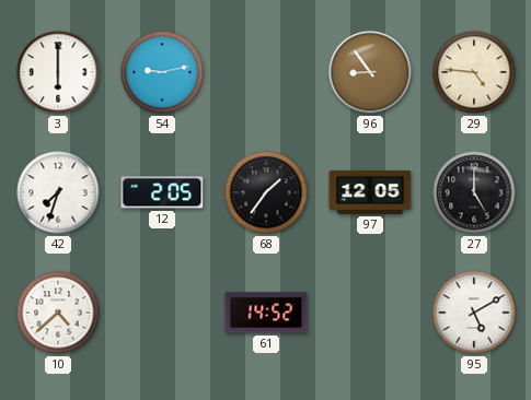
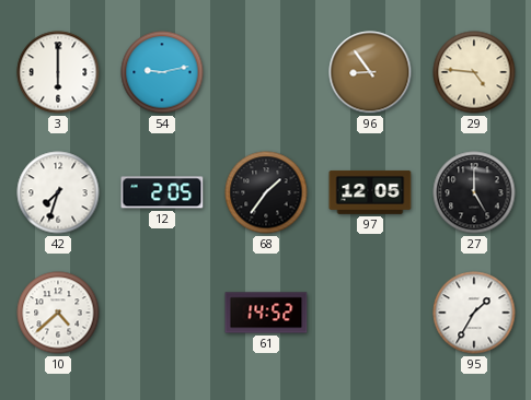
95: 5:10 -> 1:35 (474, 313)
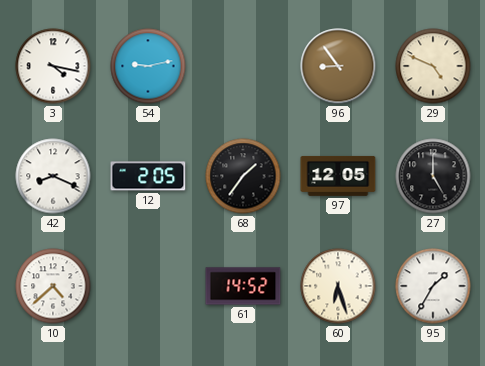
3: 6:00 -> 4:17 (53, 66)
29: 4:46 -> 4:49 (433, 66)
42: 7:33 -> 8:19 (53, 176)
60: none -> 6:27 (338, 286)
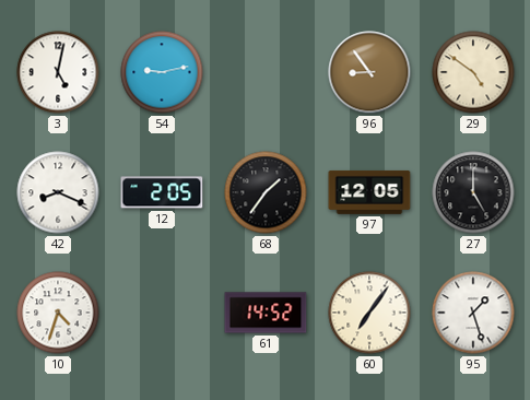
3: 4:17 -> 5:02 (58, 72)
29: 4:49 -> 4:51 (473, 72)
10: 4:38 -> 4:33 (58, 313)
60: 6:27 -> 7:06 (369, 313)
95: 1:35 -> 1:27 (473, 313)
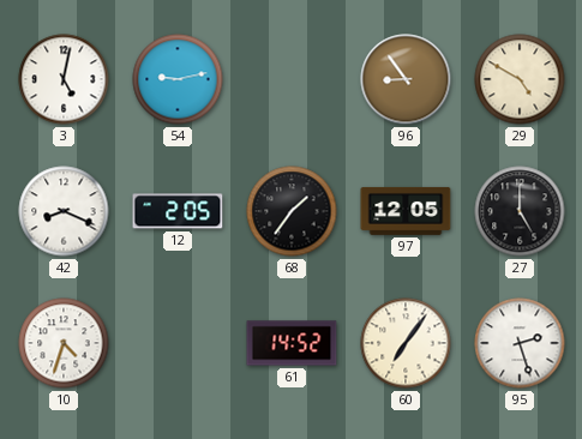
29: 4:51 -> 4:50 (520, 79)
95: 1:27 -> 2:27 (520, 343)
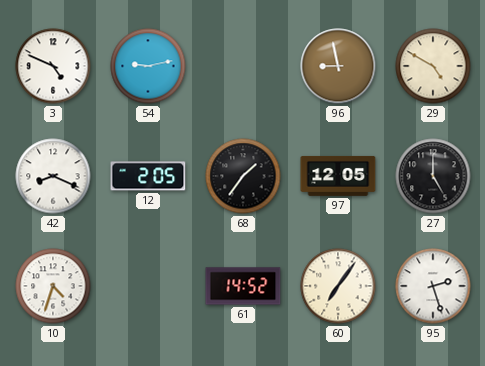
3: 5:02 -> 4:49 (53, 66)
96: 8:54 -> 8:58 (338, 66)
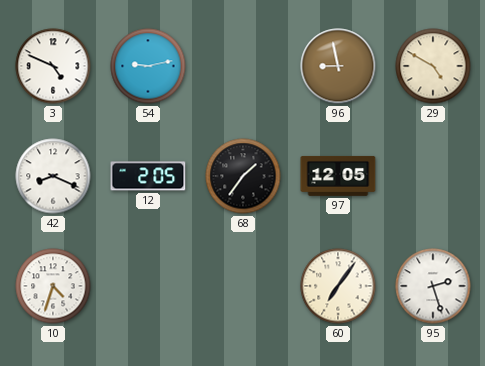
27: 5:00 -> none (433, 176)
61: 14:52 -> none (243, 286)
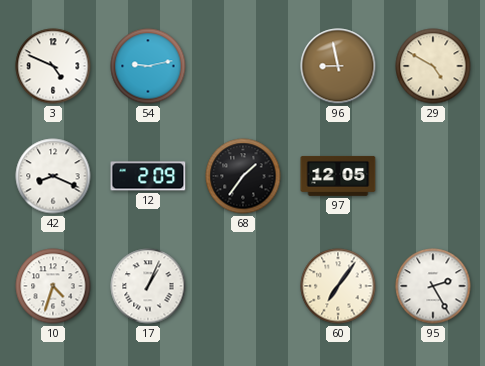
12: 2:05 -> 2:09 (148, 176)
17: none -> 1:04 (148, 286)
95: 2:27 -> 2:25 (433, 286)
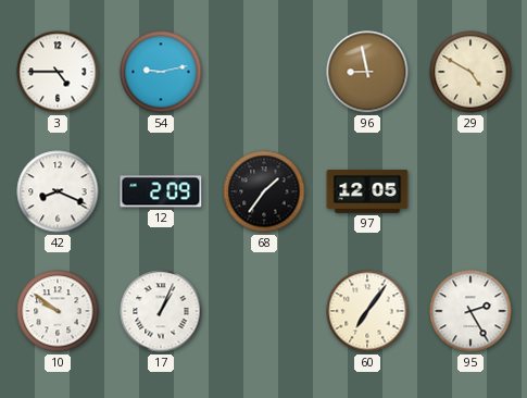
3: 4:49 -> 4:45 (58, 72)
10: 4:33 -> 9:51 (58, 311)
